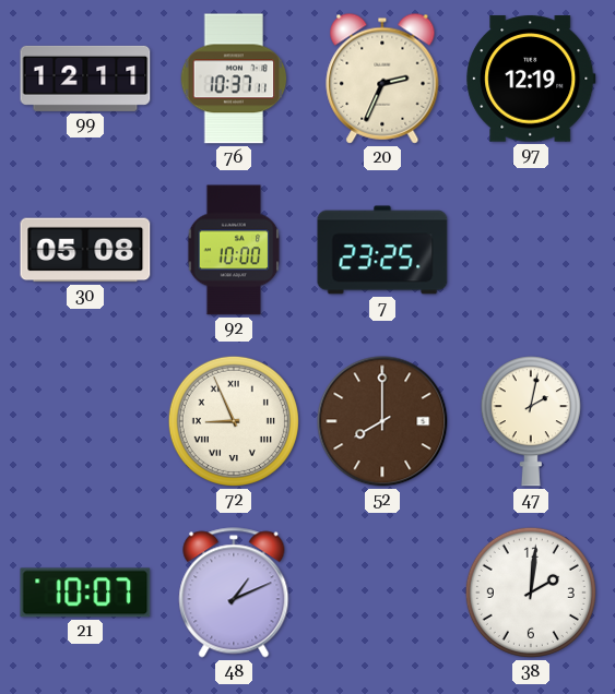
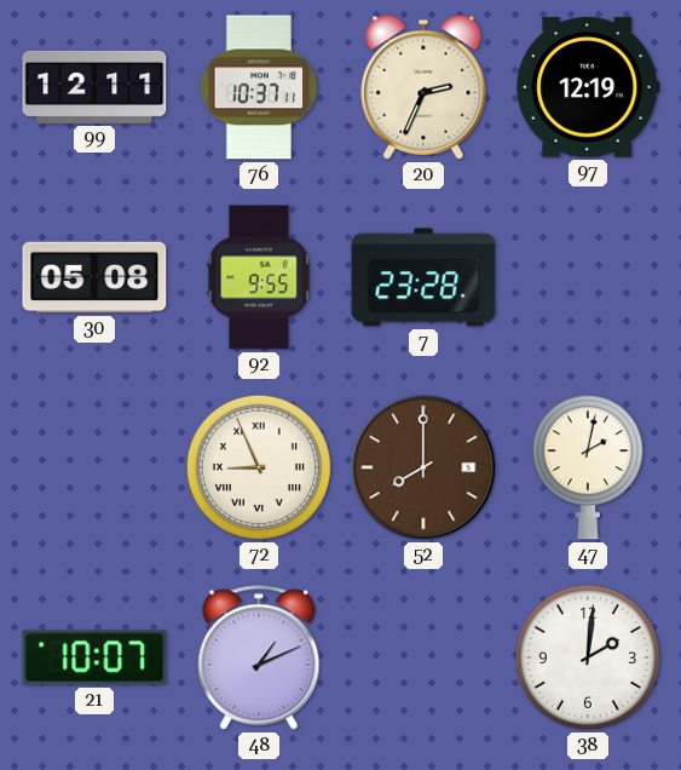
92: 10:00 -> 9:55 (259, 277)
7: 23:25 -> 23:28 (423, 277)
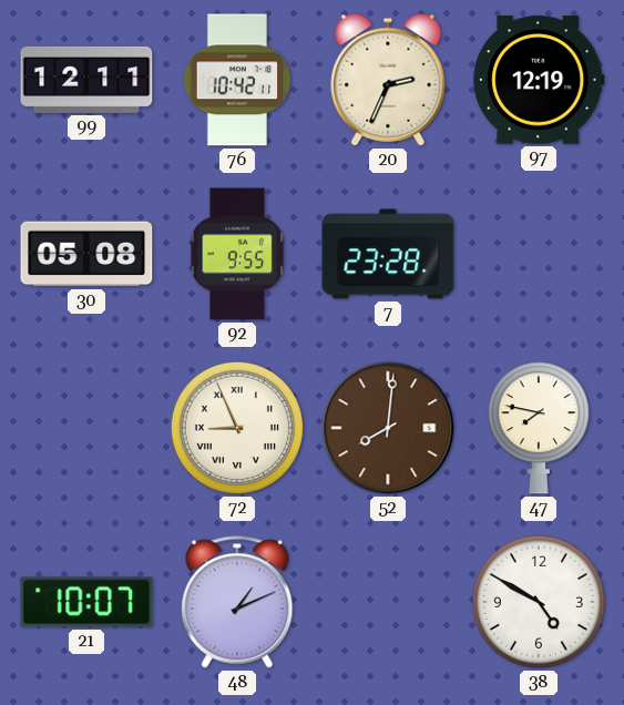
76: 10:37 -> 10:42 (237, 80)
52: 8:00 -> 8:01 (388, 428)
47: 2:02 -> 7:47 (539, 428)
38: 2:01 -> 4:50 (539, 602)
